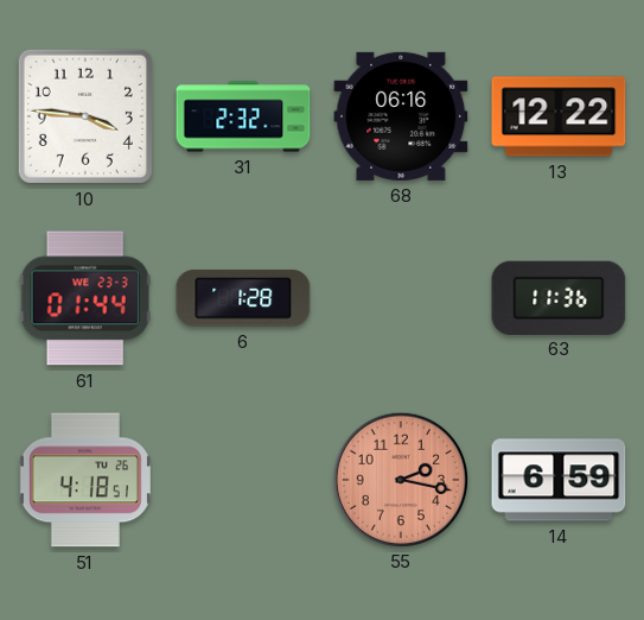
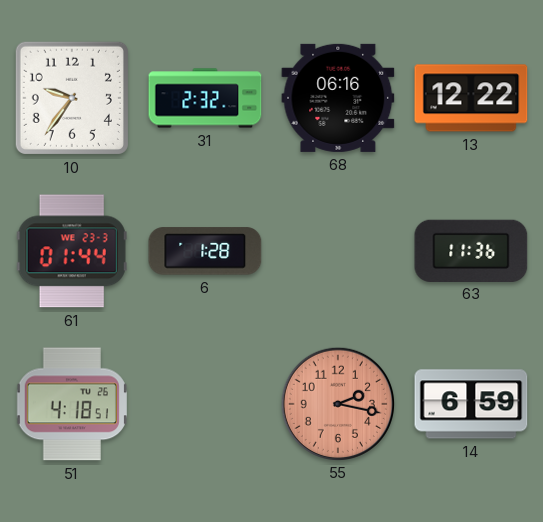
10: 3:46 -> 9:36 (72, 98)
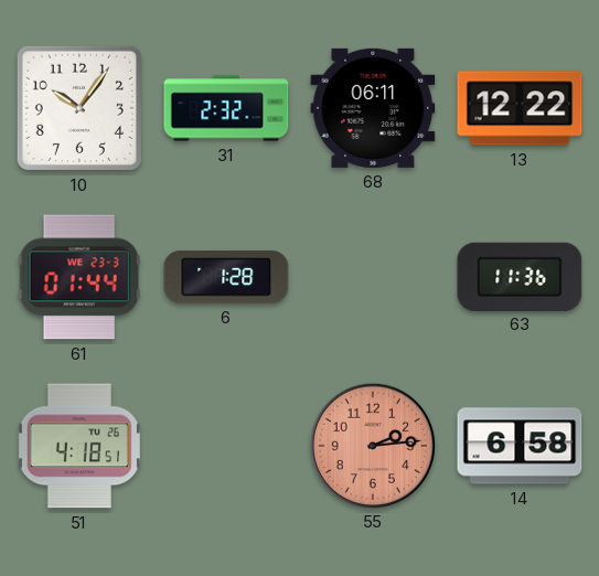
10: 9:36 -> 10:06 (79, 108)
68: 06:16 -> 06:11 (373, 108)
55: 2:17 -> 2:14 (372, 445)
14: 6:59 -> 6:58 (520, 446)
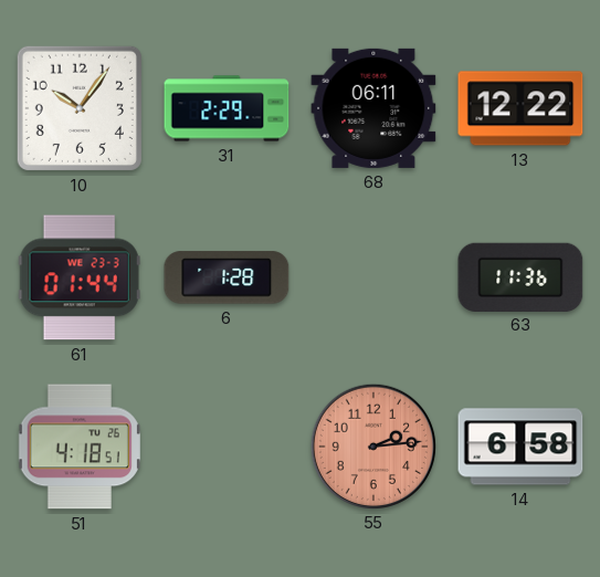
31: 2:32 -> 2:29 (227, 108)
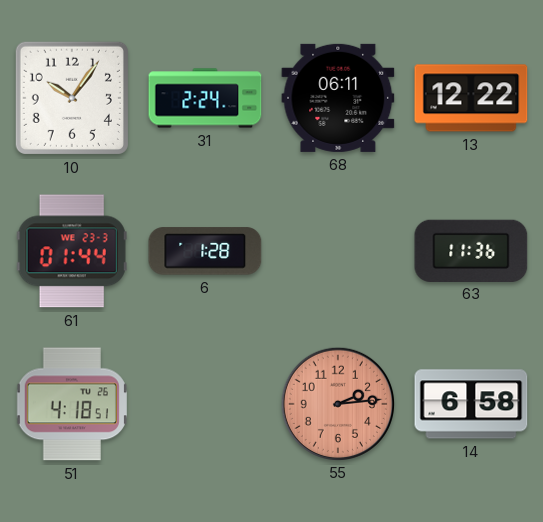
31: 2:29 -> 2:24 (205, 98)
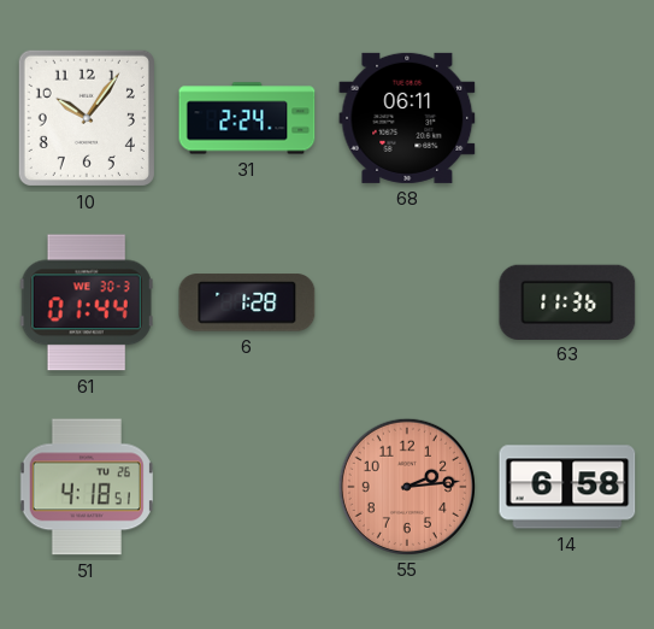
13: 12:22 -> none (471, 98)
61 date: WE 23-3 -> WE 30-3 (87, 302)
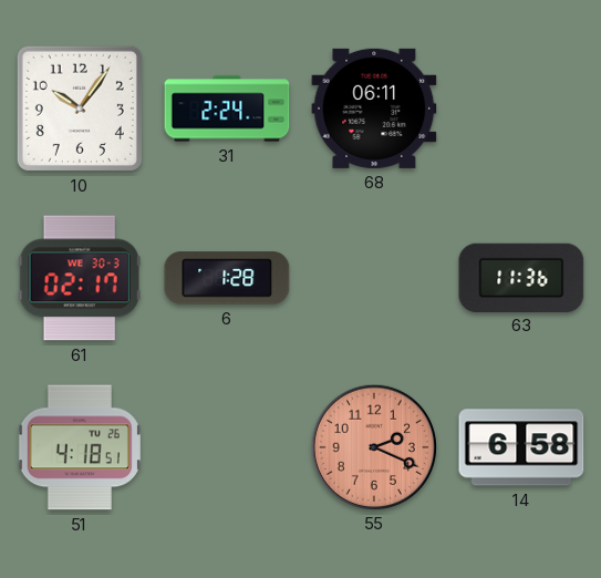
61: 01:44 -> 02:17 (80, 278)
55: 2:14 -> 2:19 (373, 446)
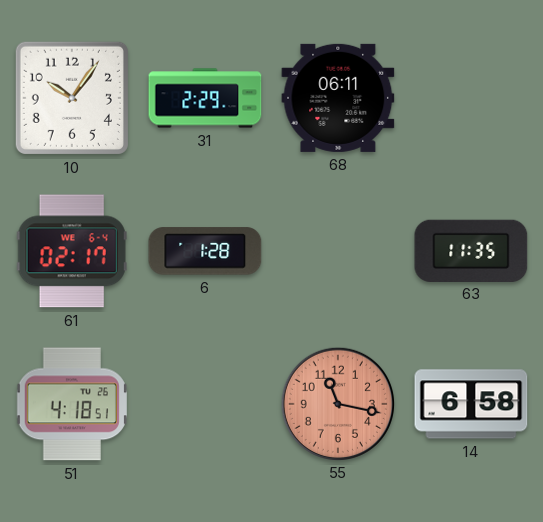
31: 2:24 -> 2:29 (205, 98)
61 date: WE 30-3 -> WE 6-4 (72, 251)
63: 11:36 -> 11:35 (471, 250)
55: 2:19 -> 11:17 (337, 403)
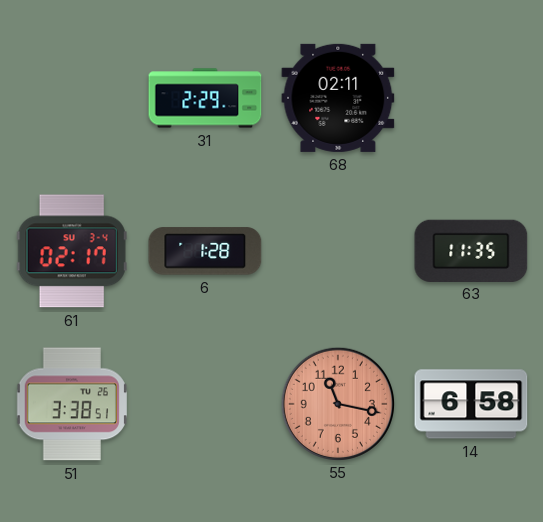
10: 10:06 -> none (72, 98)
68: 06:11 -> 02:11 (338, 98)
61 date: WE 6-4 -> SU 3-4 (72, 251)
51: 4:18 -> 3:38 (72, 404)
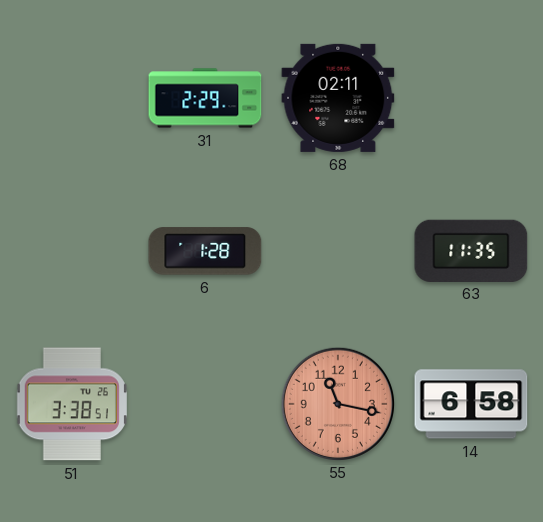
61: 02:17 -> none (72, 251)
